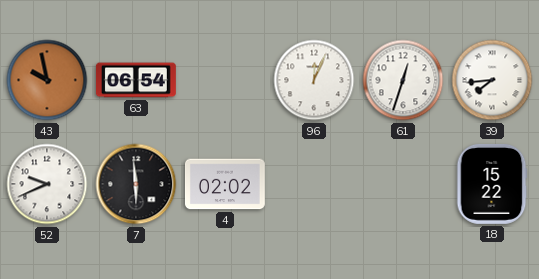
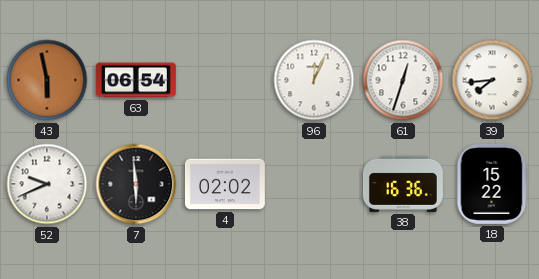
43: 9:58 -> 5:58 (47, 80)
38: none -> 16:36 (403, 184)
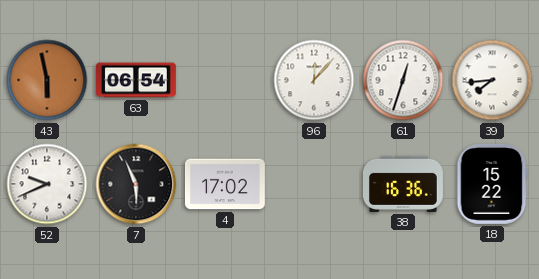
96: 12:04 -> 12:07 (314, 80)
7: 5:59 -> 5:56 (136, 184)
4: 02:02 -> 17:02 (225, 184)
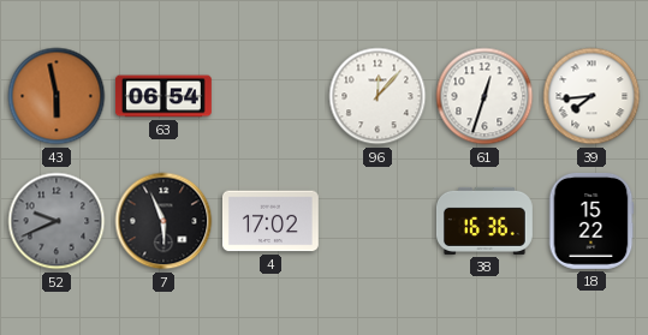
52 dial: white -> grey (57, 221)
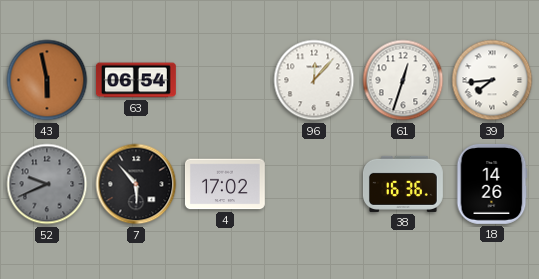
7: 5:56 -> 5:53 (136, 184)
18: 15:22 -> 14:26 (492, 184)
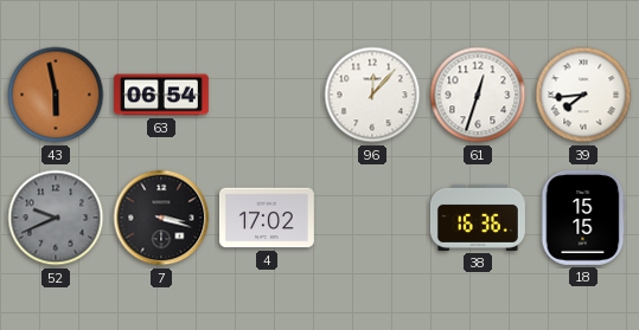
7: 5:53 -> 3:18 (161, 218)
18: 14:26 -> 15:15 (583, 218)
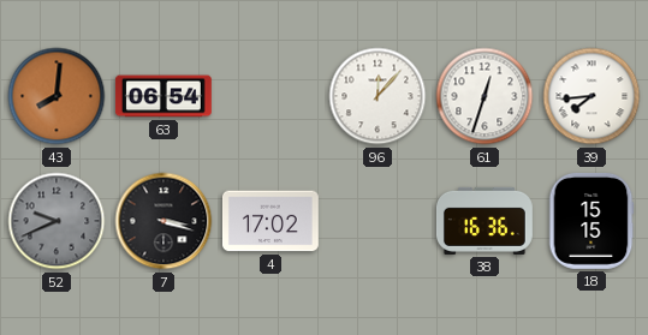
43: 5:58 -> 8:01 (57, 96)
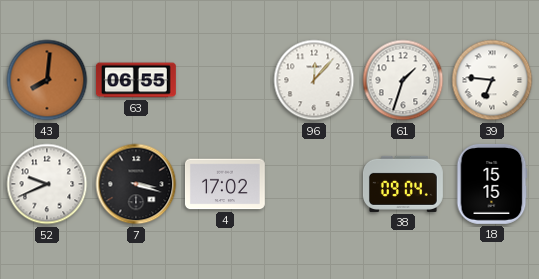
63: 06:54 -> 06:55 (136, 80)
61: 12:33 -> 1:33 (403, 80)
39: 7:44 -> 6:46 (492, 80)
52 dial: grey -> white (47, 184)
38: 16:36 -> 09:04 (403, 184)
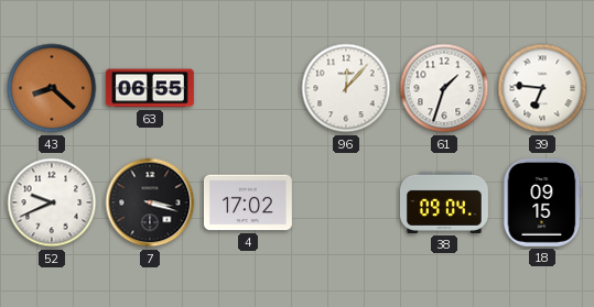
43: 8:01 -> 8:22 (52, 88)
18: 15:15 -> 09:15 (542, 202)
